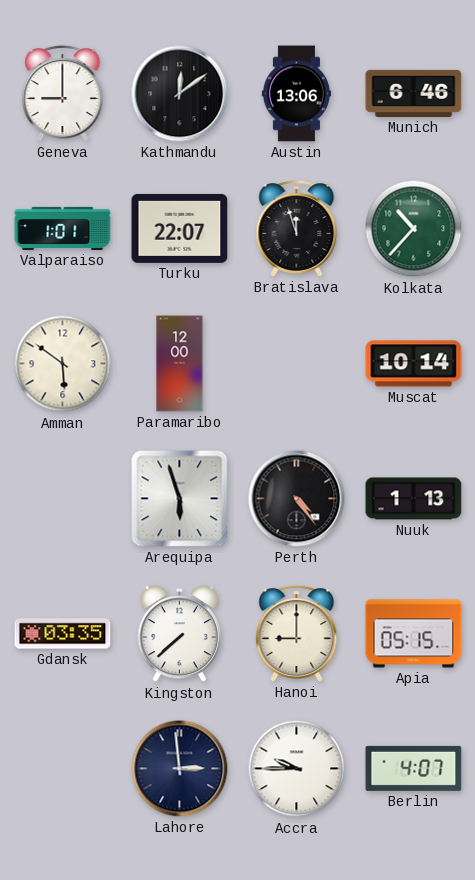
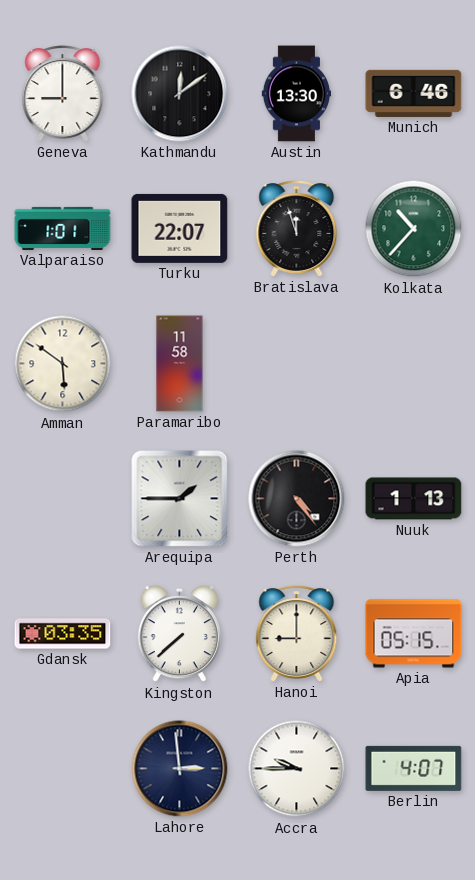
Austin: 13:06 -> 13:30 (296, 94)
Paramaribo: 12:00 -> 11:58 (180, 364)
Muscat: 10:14 -> none (414, 364)
Arequipa: 5:57 -> 1:45 (180, 499)
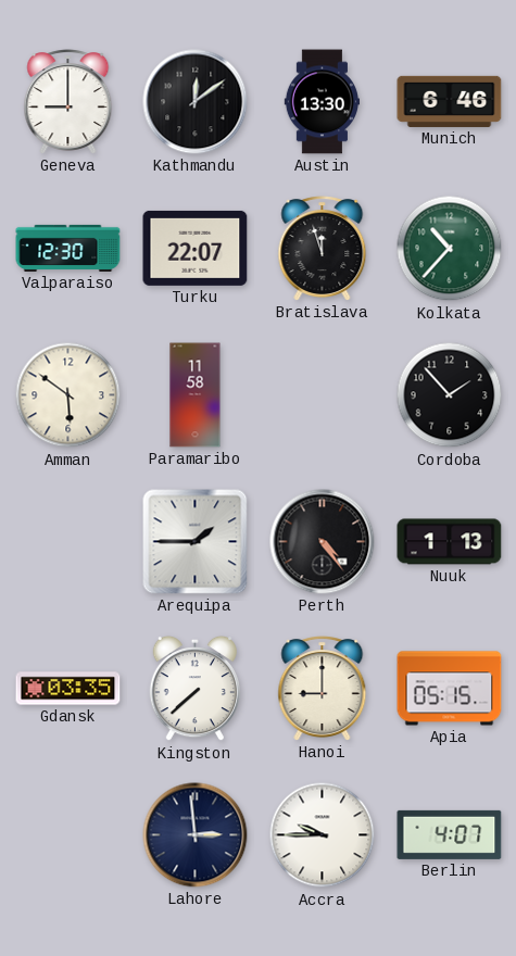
Valparaiso: 1:01 -> 12:30 (68, 248)
Cordoba: none -> 1:53 (450, 395)
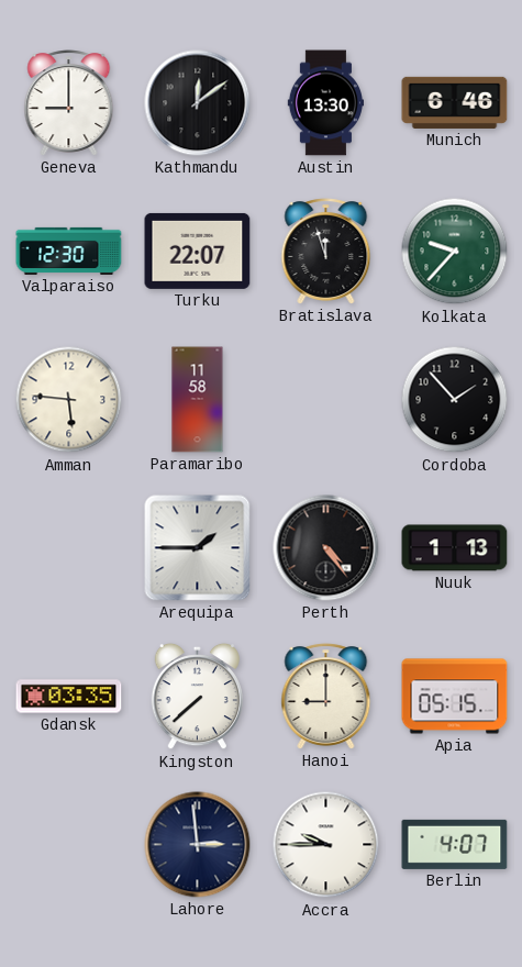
Kolkata: 10:37 -> 9:37 (455, 252)
Amman: 5:51 -> 5:46 (69, 400)
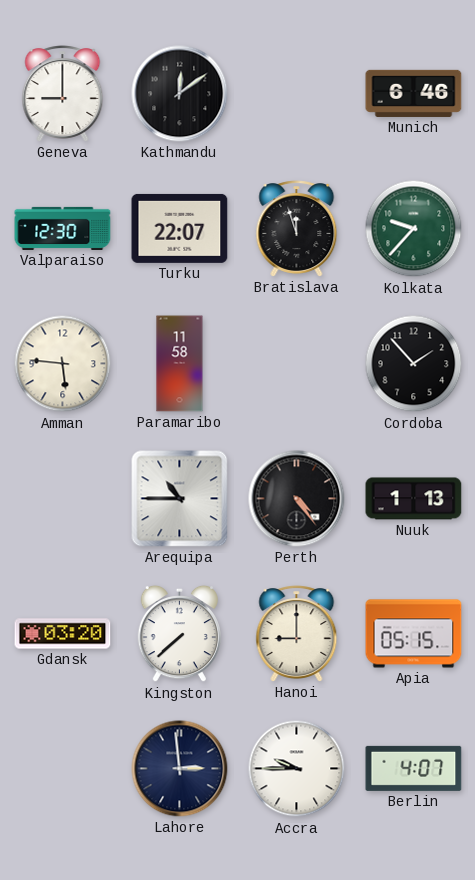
Austin: 13:30 -> none (325, 103)
Arequipa: 1:45 -> 10:45 (180, 499)
Gdansk: 03:35 -> 03:20 (63, 634)
